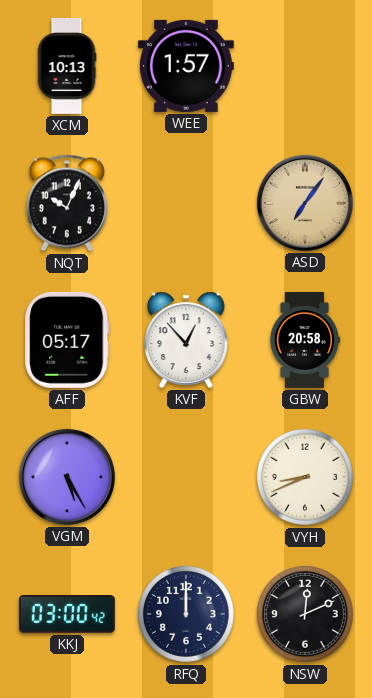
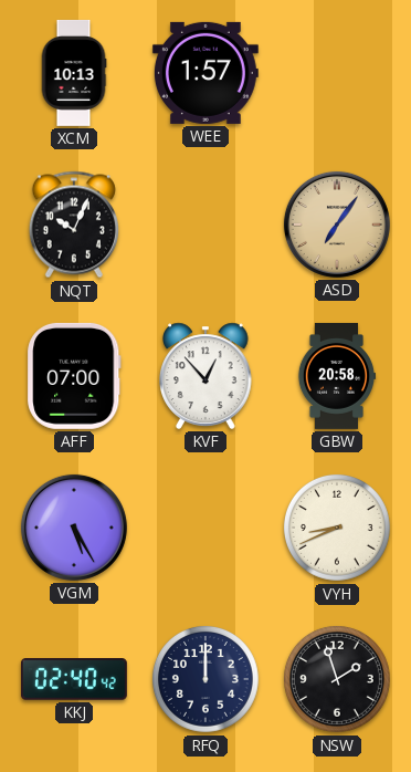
AFF: 05:17 -> 07:00 (74, 376)
KKJ: 03:00 -> 02:40 (74, 680)
NSW: 12:11 -> 1:57 (337, 679)
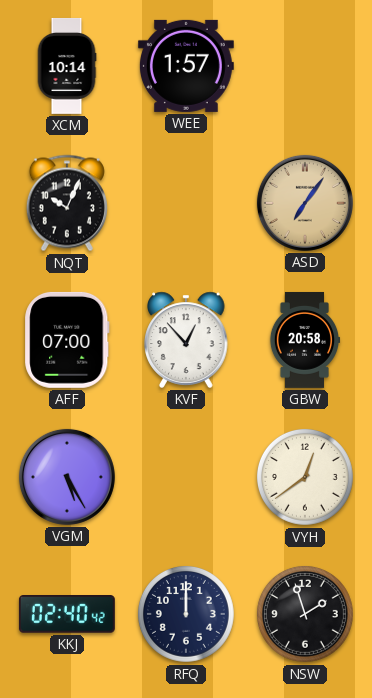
XCM: 10:13 -> 10:14 (67, 66)
VYH: 8:41 -> 12:39 (305, 477)
